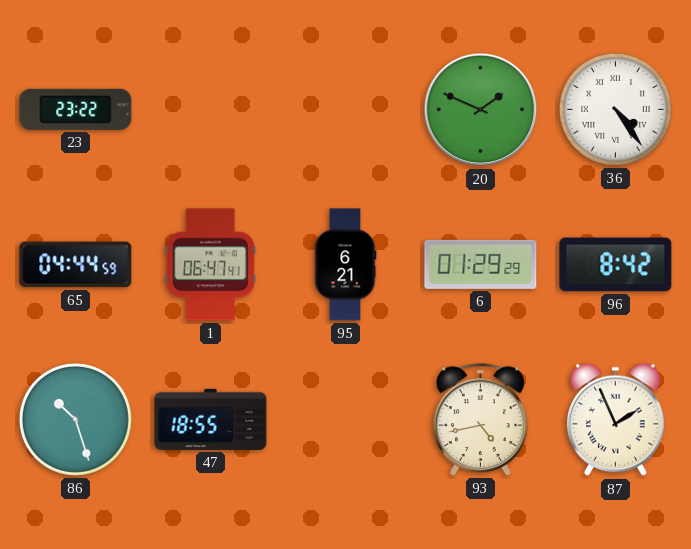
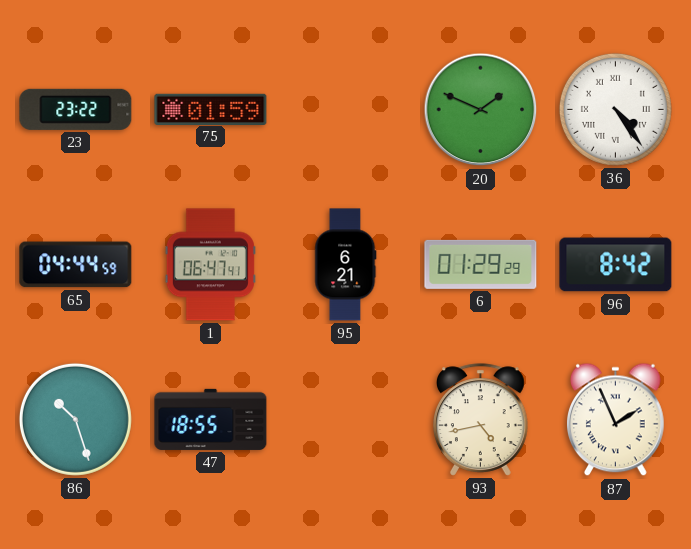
75: none -> 01:59 (211, 109)
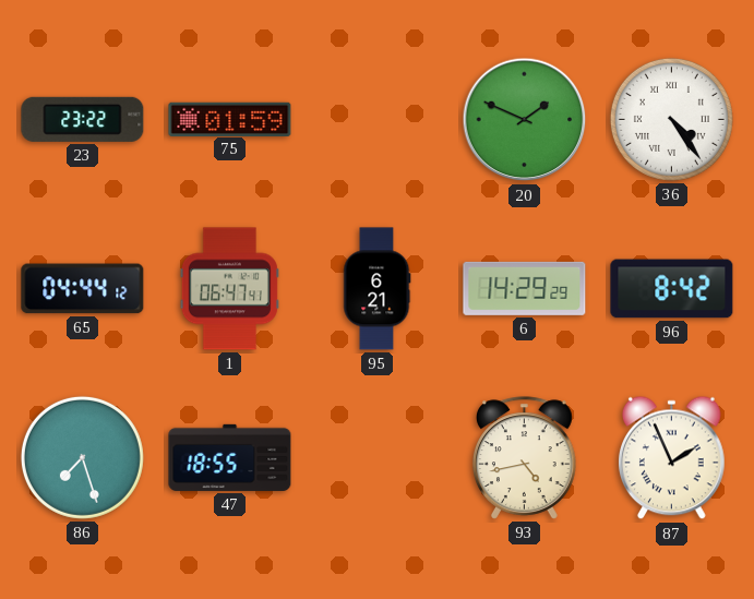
65: 04:44:59 -> 04:44:12 (83, 289)
6: 01:29 -> 14:29 (525, 288)
86: 10:27 -> 7:27 (82, 457)
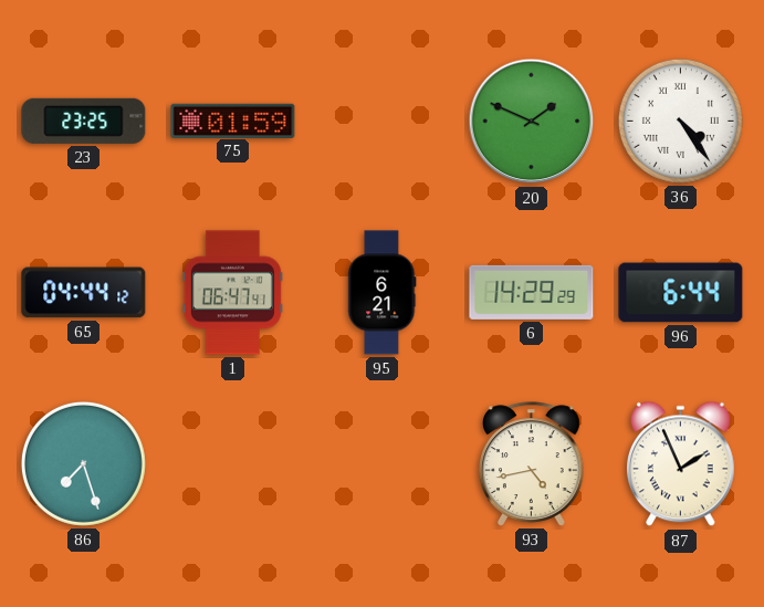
23: 23:22 -> 23:25 (84, 121)
96: 8:42 -> 6:44 (681, 293)
47: 18:55 -> none (230, 457)
